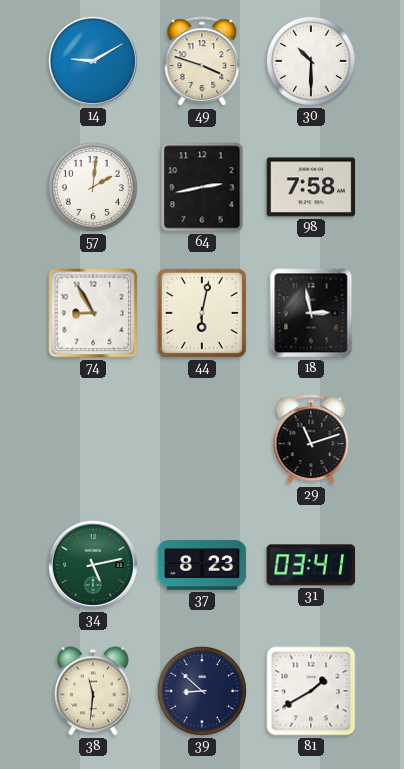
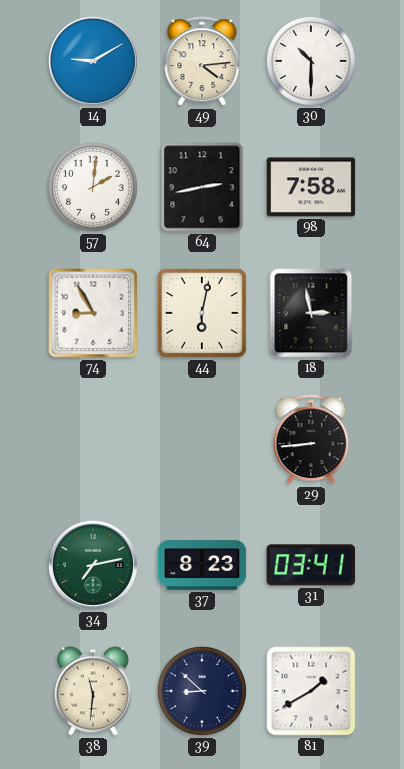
49: 3:48 -> 4:14 (202, 62)
29: 11:12 -> 8:44 (311, 440)
34: 5:13 -> 7:13 (93, 565)
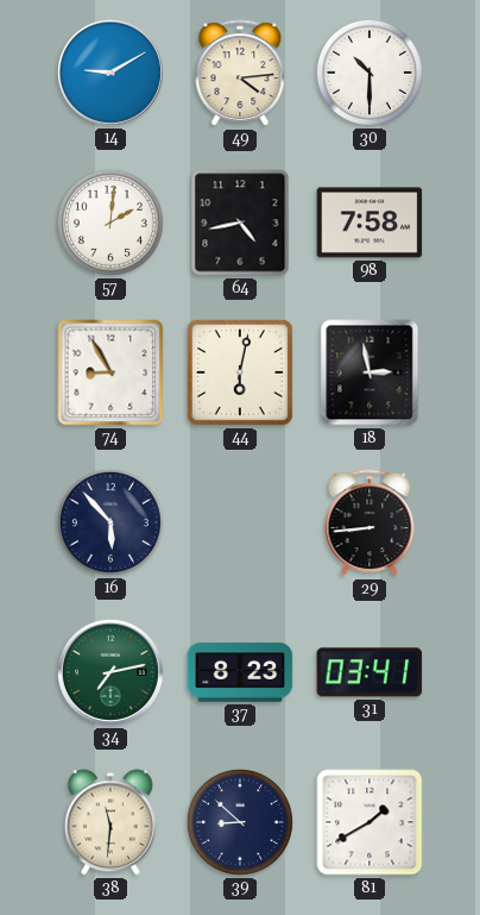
64: 2:43 -> 4:43 (240, 223)
16: none -> 5:53 (110, 522)
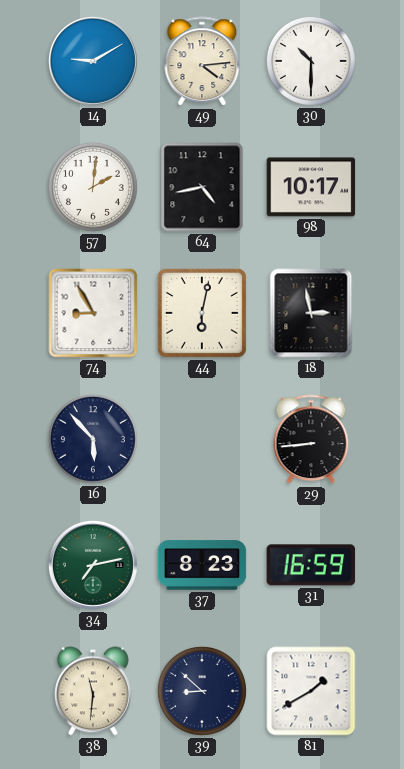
98: 7:58 -> 10:17 (311, 187)
31: 03:41 -> 16:59 (311, 565)
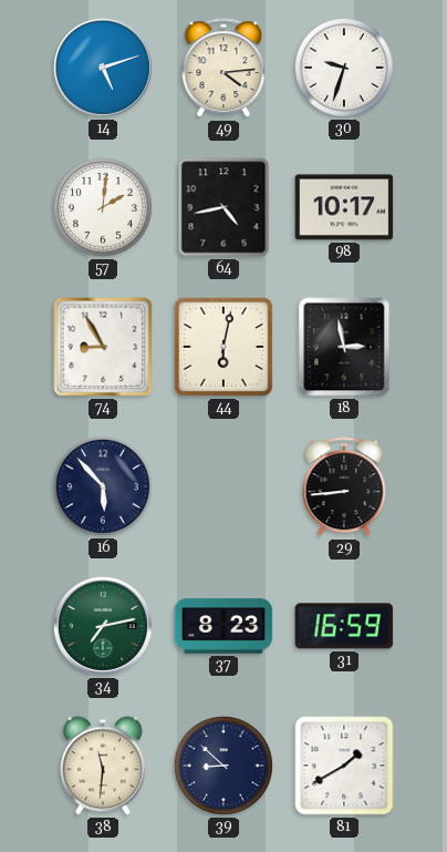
14: 9:10 -> 5:12 (103, 68)
30: 10:30 -> 9:33 (344, 68)
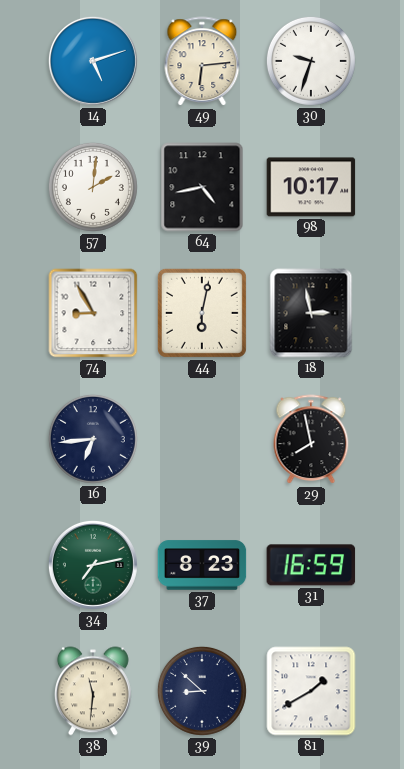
49: 4:14 -> 6:14 (202, 62)
16: 5:53 -> 6:44 (93, 439)
29: 8:44 -> 7:58 (311, 440)
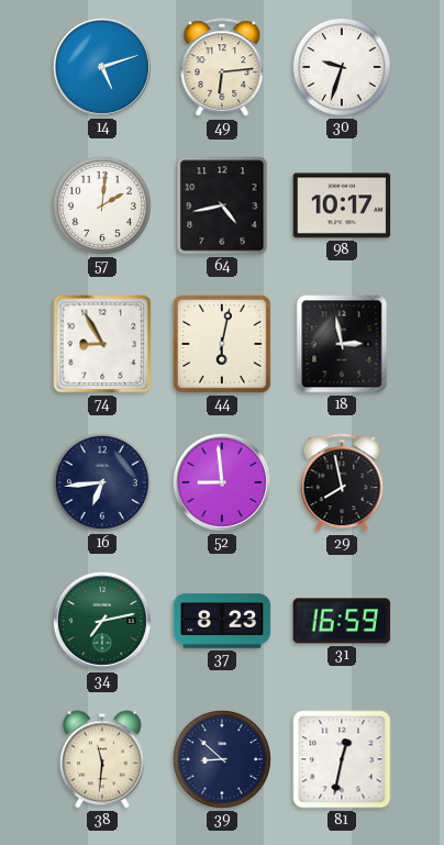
52: none -> 8:59 (222, 482)
81: 1:40 -> 12:32 (342, 759)
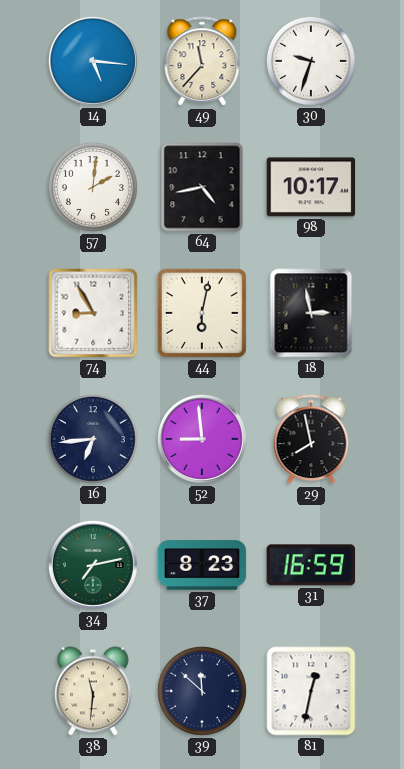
14: 5:12 -> 5:16 (93, 61)
49: 6:14 -> 11:37 (202, 62)
39: 8:52 -> 11:52 (202, 691)
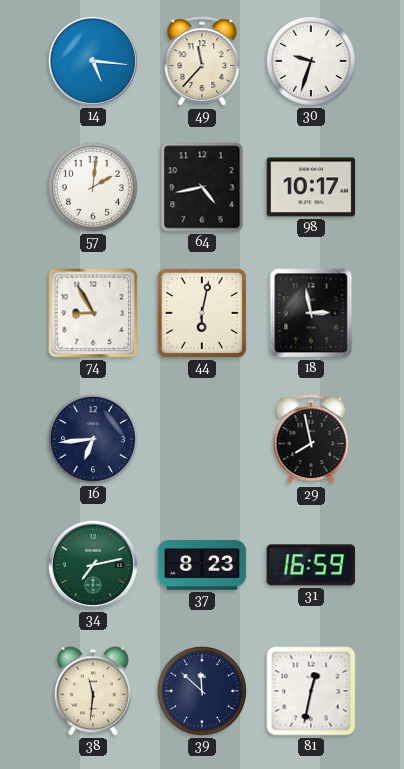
52: 8:59 -> none (202, 439)
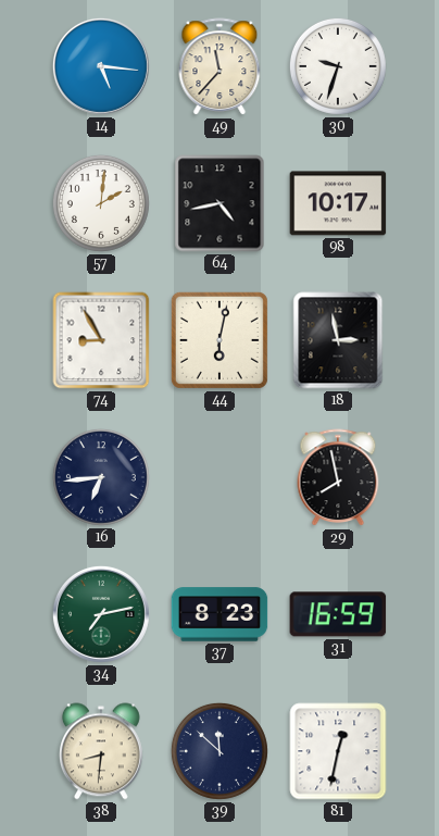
38: 11:31 -> 8:31 (101, 751)
